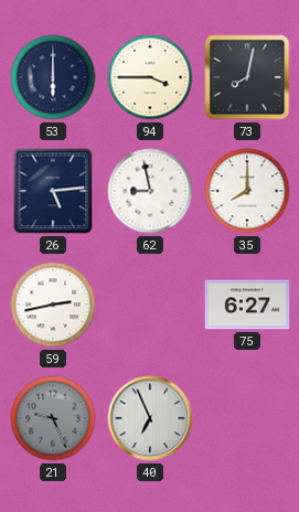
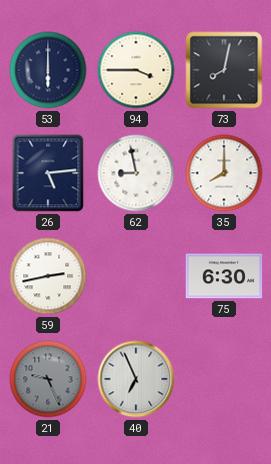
75: 6:27 -> 6:30 (224, 276)
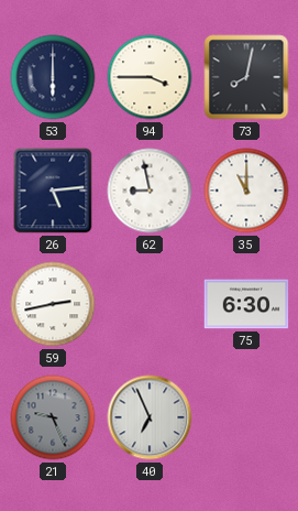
35: 8:00 -> 11:00 (246, 191)
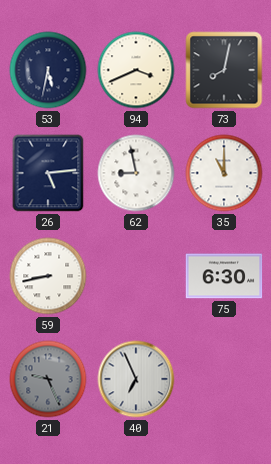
53: 6:00 -> 5:32 (48, 70)
94: 3:45 -> 3:41 (136, 70)
59: 2:43 -> 8:43 (48, 276)
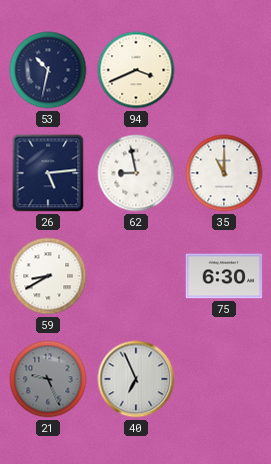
53: 5:32 -> 10:32 (48, 70)
73: 8:02 -> none (224, 70)
59: 8:43 -> 8:40 (48, 276)
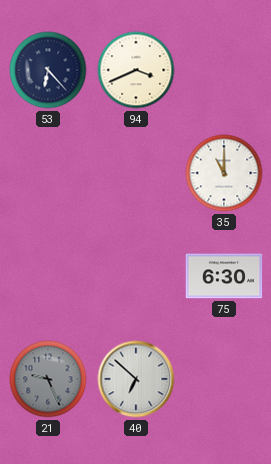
53: 10:32 -> 6:23 (48, 70)
26: 5:14 -> none (48, 173)
62: 8:58 -> none (136, 173)
59: 8:40 -> none (48, 276)
40: 6:56 -> 6:52 (136, 379)
